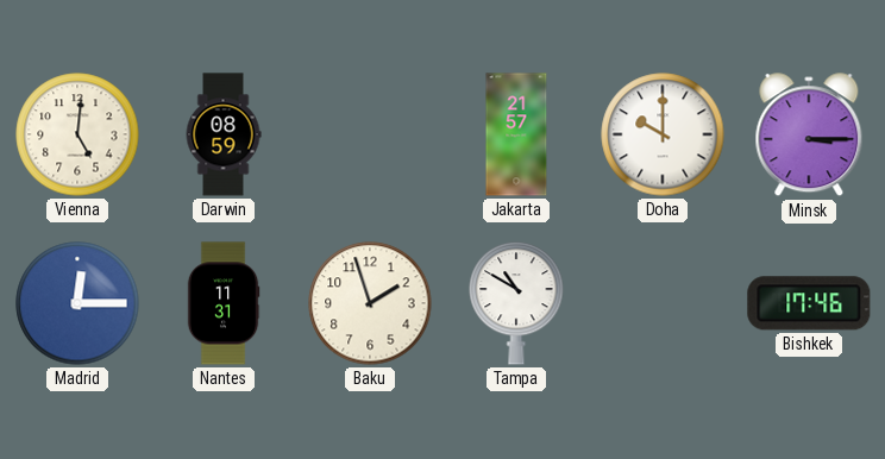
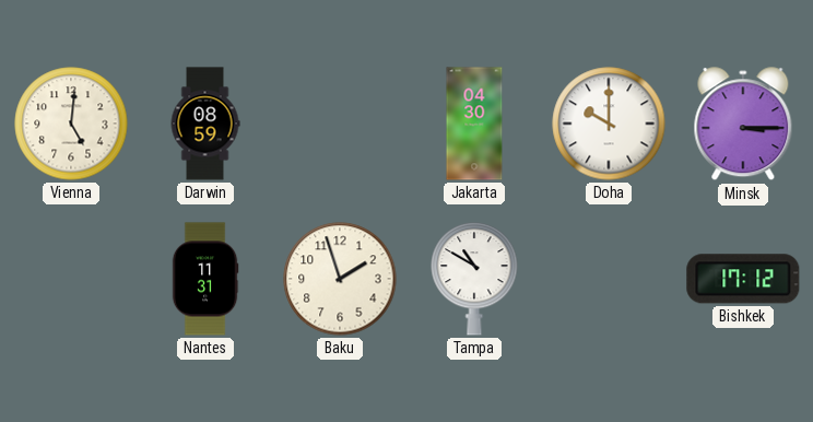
Jakarta: 21:57 -> 04:30 (474, 124)
Madrid: 12:15 -> none (77, 303)
Bishkek: 17:46 -> 17:12 (743, 279)
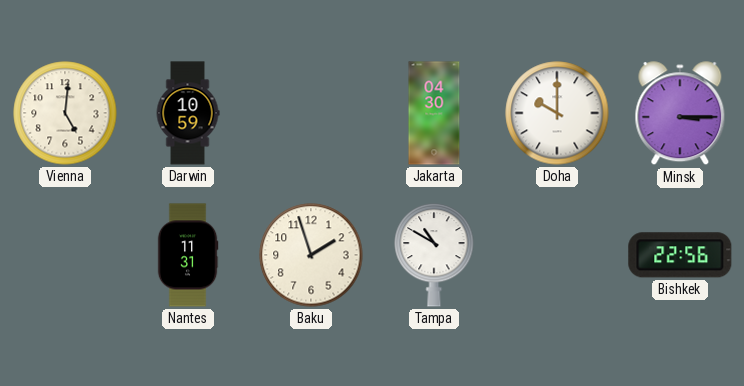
Darwin: 08:59 -> 10:59 (188, 113)
Bishkek: 17:12 -> 22:56 (680, 255)
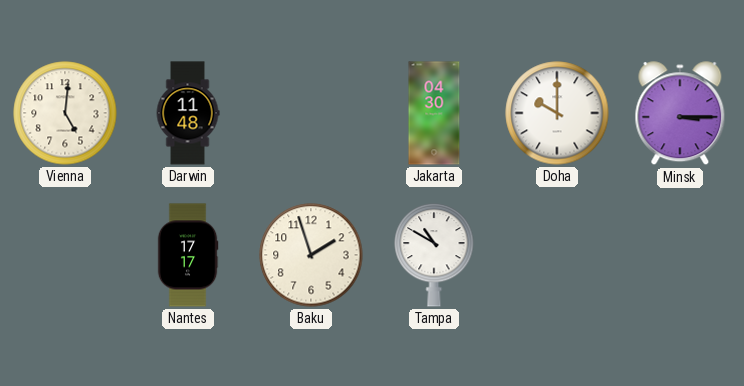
Darwin: 10:59 -> 11:48 (188, 113)
Nantes: 11:31 -> 17:17 (188, 255)
Bishkek: 22:56 -> none (680, 255)
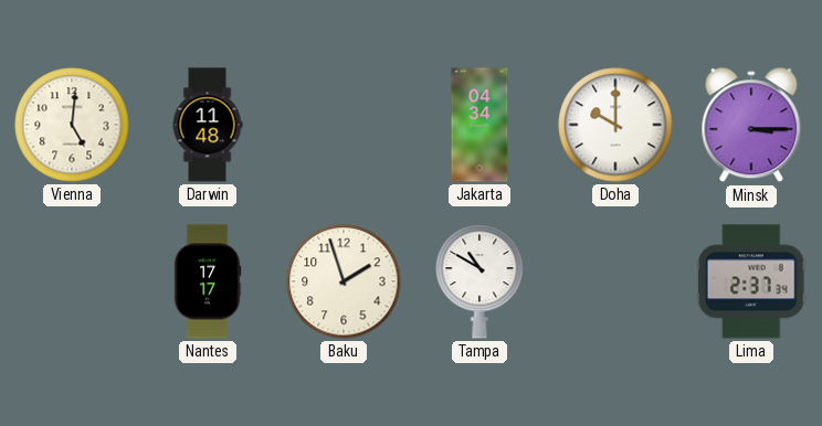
Jakarta: 04:30 -> 04:34 (479, 125)
Lima: none -> 2:37 (751, 281)
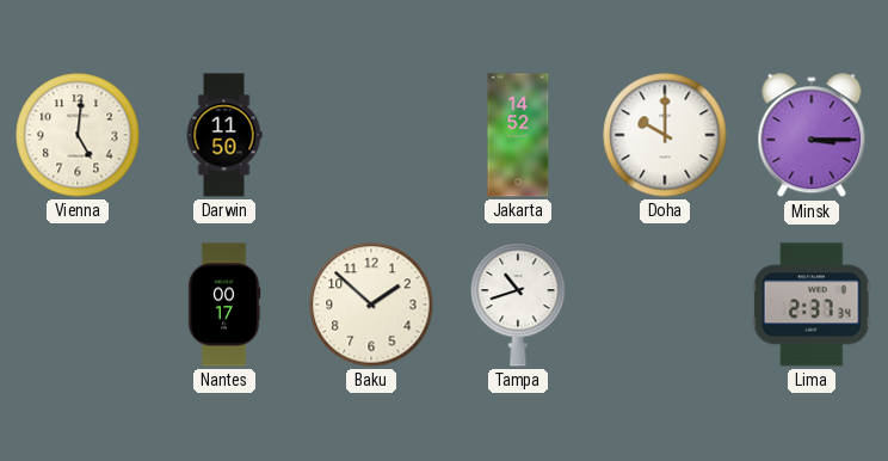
Darwin: 11:48 -> 11:50 (224, 135)
Jakarta: 04:34 -> 14:52 (518, 135)
Nantes: 17:17 -> 00:17 (224, 305)
Baku: 1:57 -> 1:52 (371, 305)
Tampa: 10:50 -> 10:42 (518, 305)
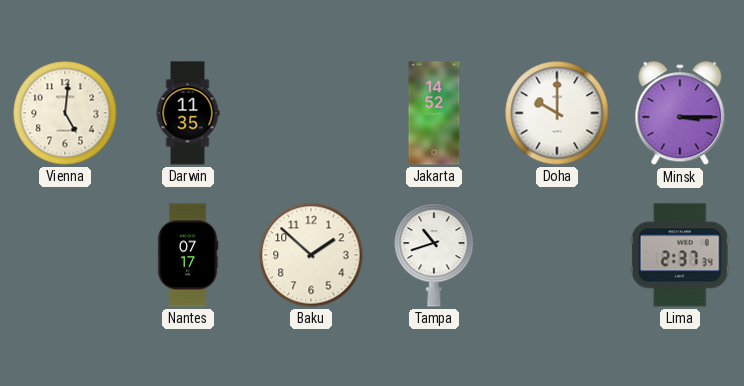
Darwin: 11:50 -> 11:35 (188, 113)
Nantes: 00:17 -> 07:17 (188, 255)
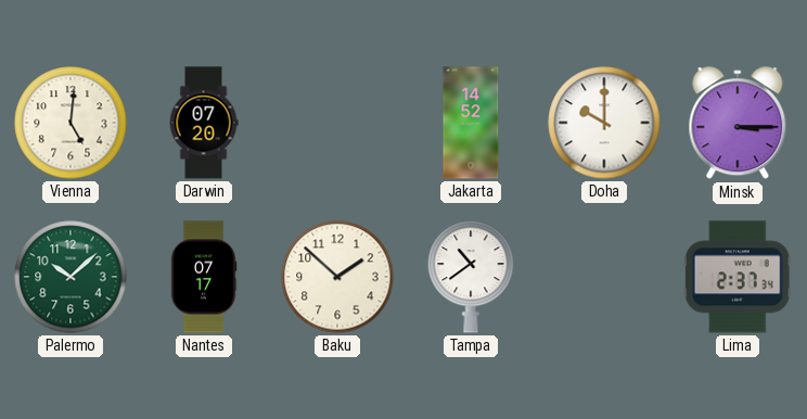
Darwin: 11:35 -> 07:20 (204, 123)
Palermo: none -> 10:08 (71, 277)
Tampa: 10:42 -> 10:39 (471, 277)
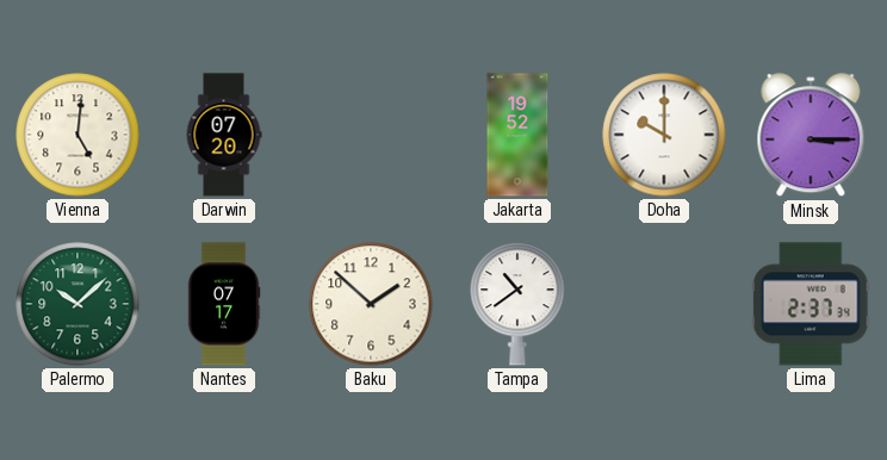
Jakarta: 14:52 -> 19:52 (517, 135)
